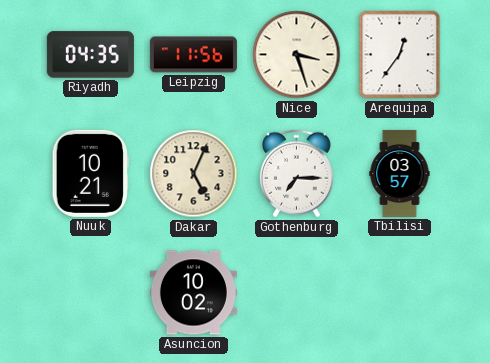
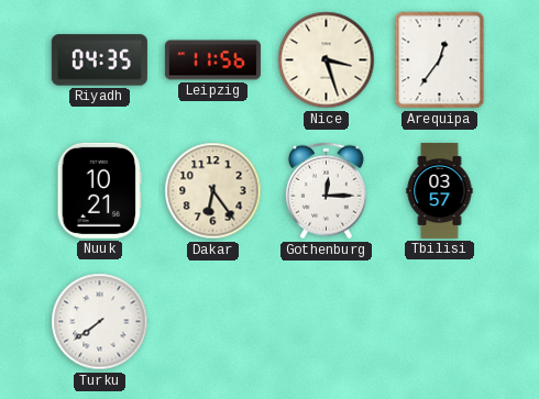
Dakar: 5:04 -> 6:24 (213, 191)
Gothenburg: 7:15 -> 12:15 (326, 191)
Turku: none -> 7:39 (100, 322)
Asuncion: 10:02 -> none (193, 293)
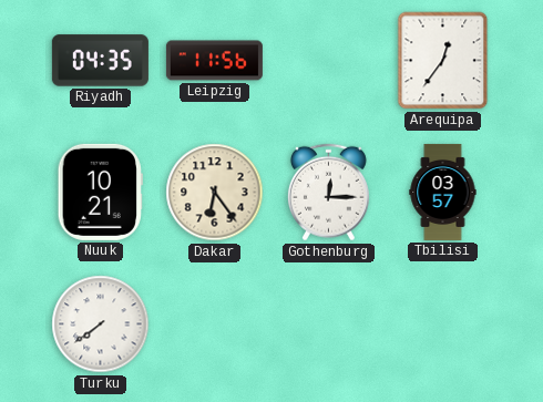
Nice: 3:27 -> none (327, 60)
